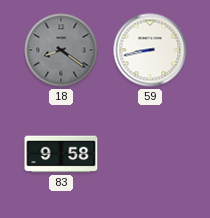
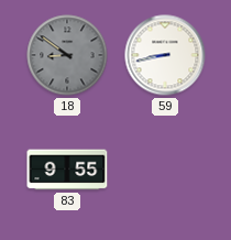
18: 8:21 -> 8:51 (67, 55)
83: 9:58 -> 9:55 (67, 170)
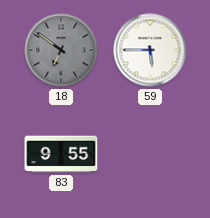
18: 8:51 -> 6:51 (61, 50)
59: 8:43 -> 5:45 (150, 50)
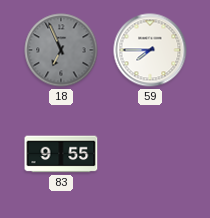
18: 6:51 -> 6:56 (61, 50)
59: 5:45 -> 7:45 (150, 50)
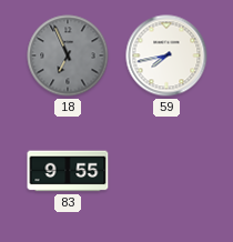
59: 7:45 -> 7:43 (166, 56)
